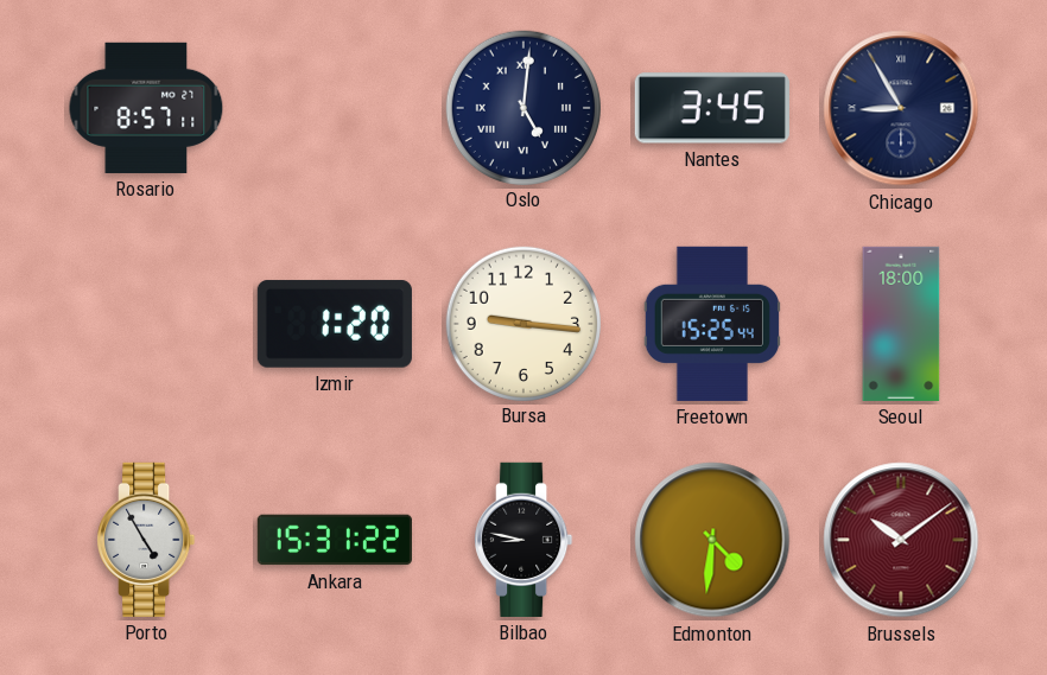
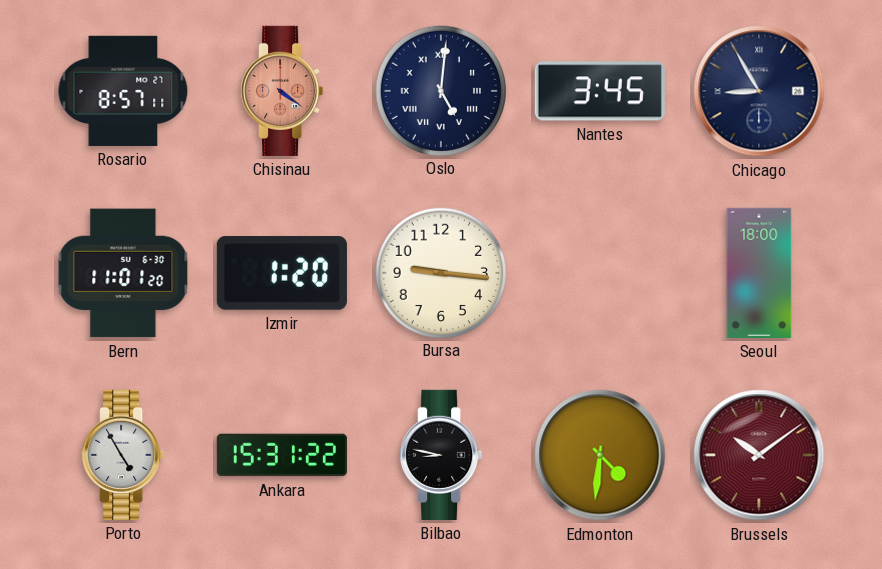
Chisinau: none -> 4:21 (282, 91)
Bern: none -> 11:01 (123, 273)
Freetown: 15:25 -> none (712, 324)
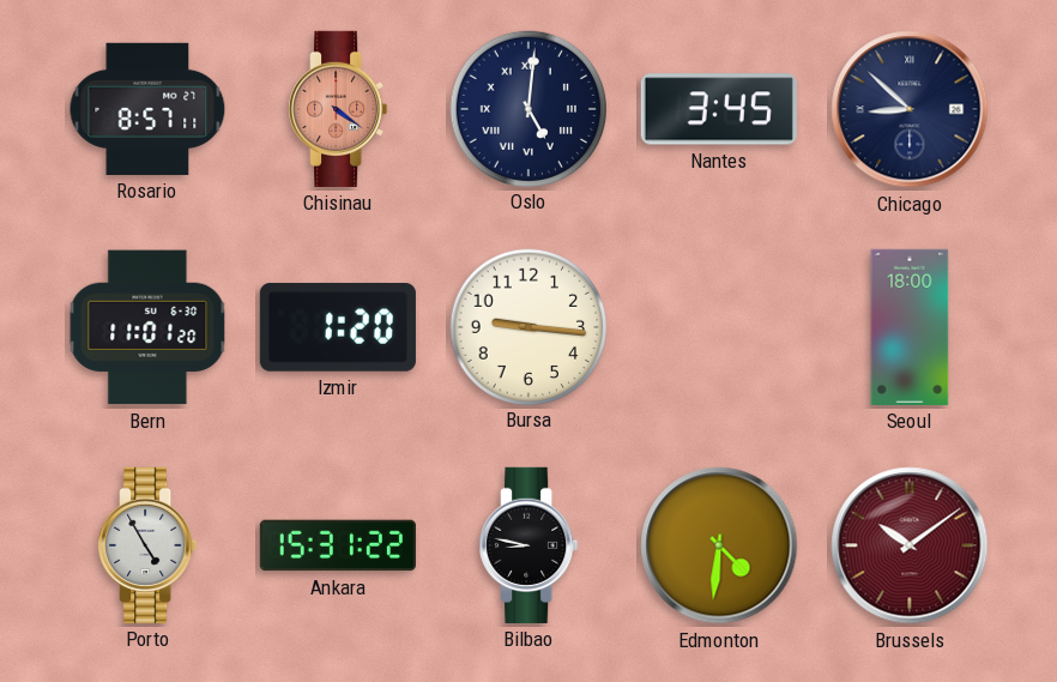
Chicago: 8:55 -> 8:52 (910, 109)
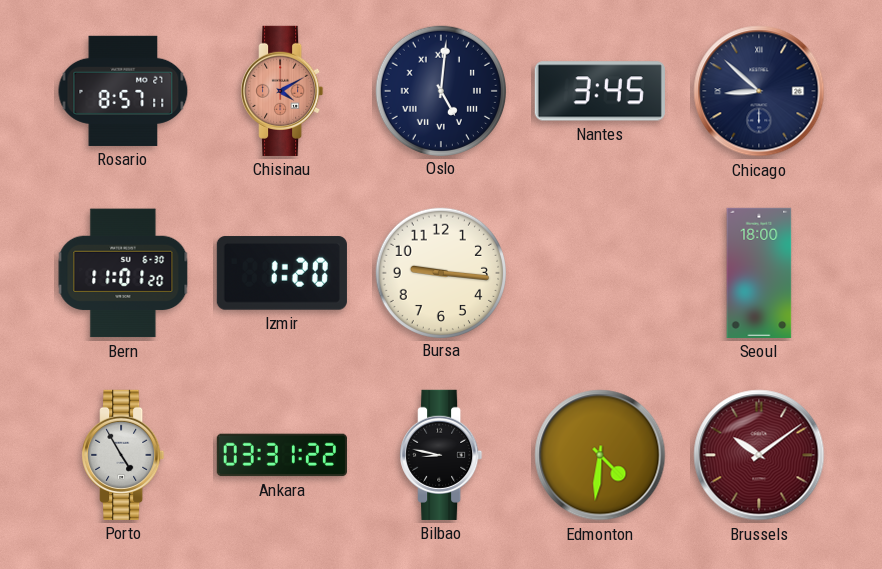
Chisinau: 4:21 -> 4:10 (282, 91)
Ankara: 15:31 -> 03:31 (282, 455)
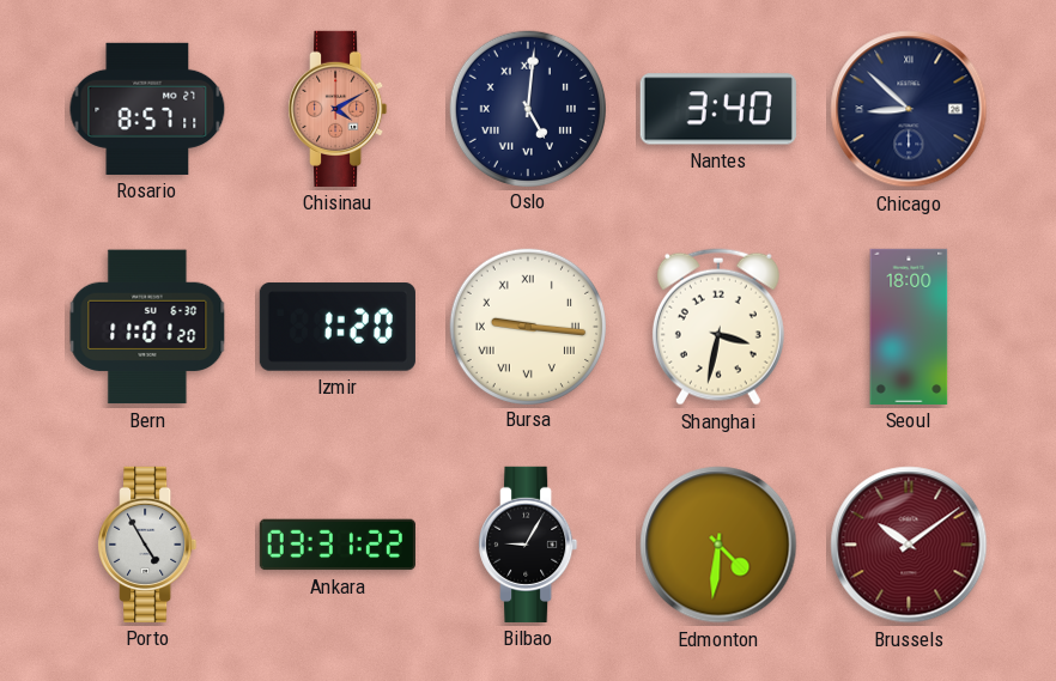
Nantes: 3:45 -> 3:40 (718, 109)
Bursa numerals: Arabic -> Roman (527, 326)
Shanghai: none -> 3:32 (718, 327)
Bilbao: 8:47 -> 9:05 (528, 545)
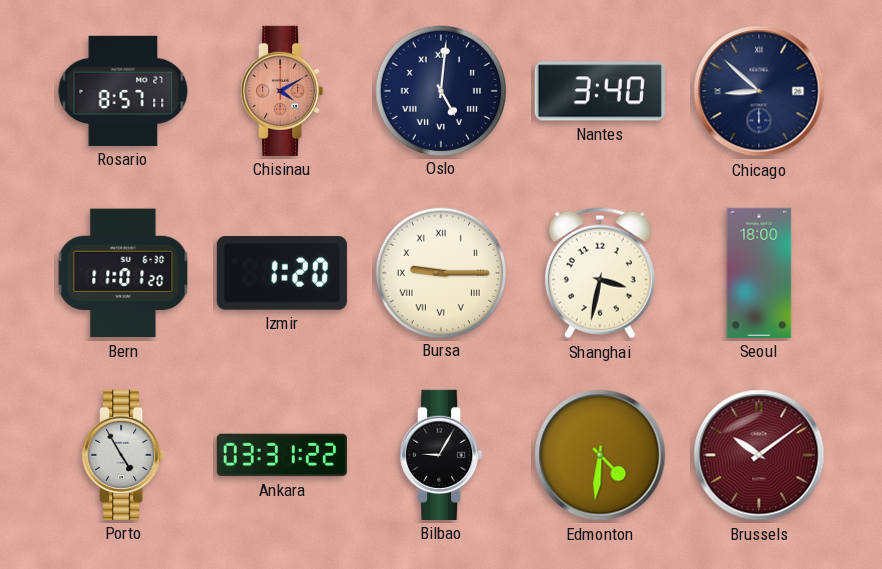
Bursa: 9:16 -> 9:15 (440, 272)
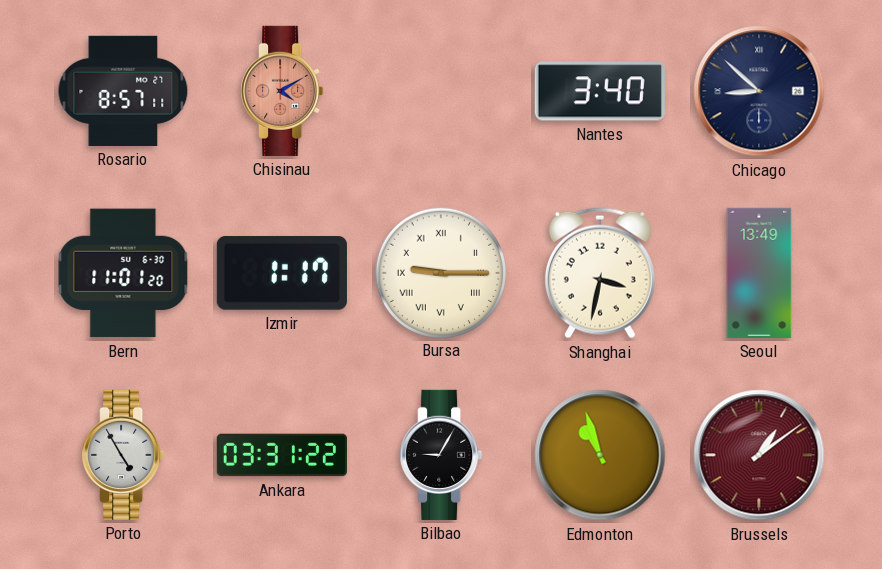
Oslo: 5:01 -> none (440, 90)
Izmir: 1:20 -> 1:17 (282, 273)
Seoul: 18:00 -> 13:49 (759, 273)
Edmonton: 4:31 -> 10:57 (600, 455)
Brussels: 10:09 -> 1:09 (759, 455)
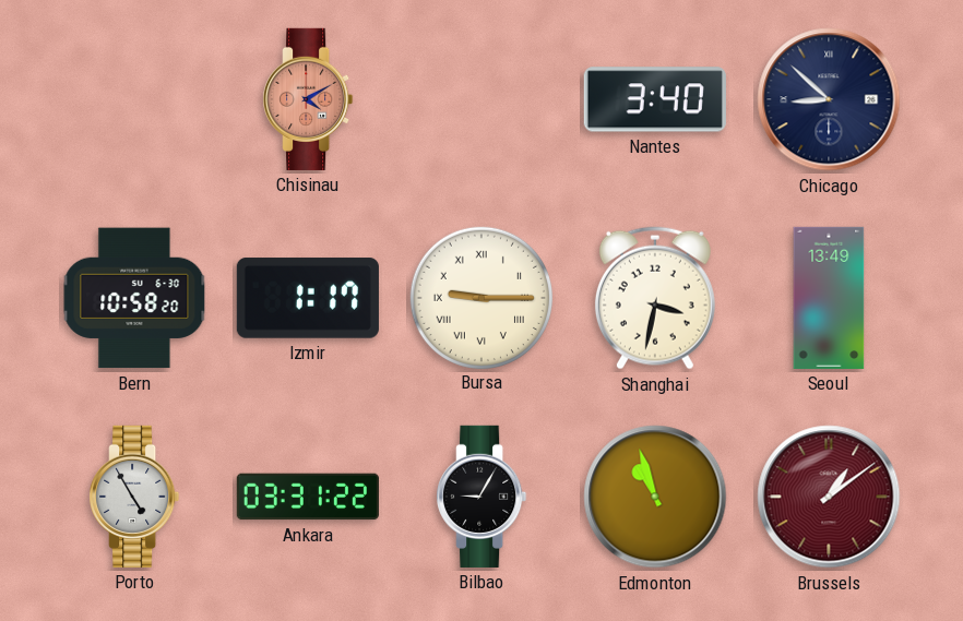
Rosario: 8:57 -> none (123, 91)
Bern: 11:01 -> 10:58 (134, 298)
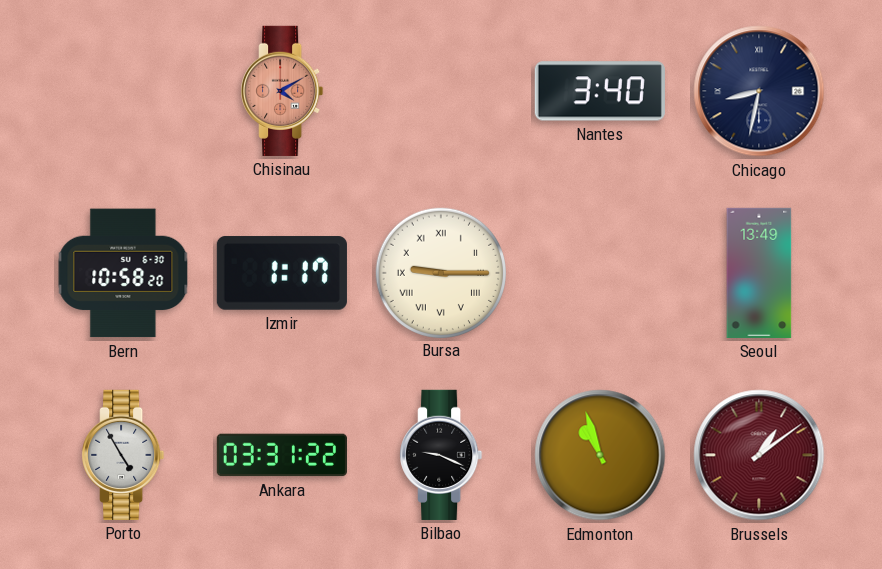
Chicago: 8:52 -> 8:32 (759, 91)
Shanghai: 3:32 -> none (655, 298)
Bilbao: 9:05 -> 9:19 (441, 455)
